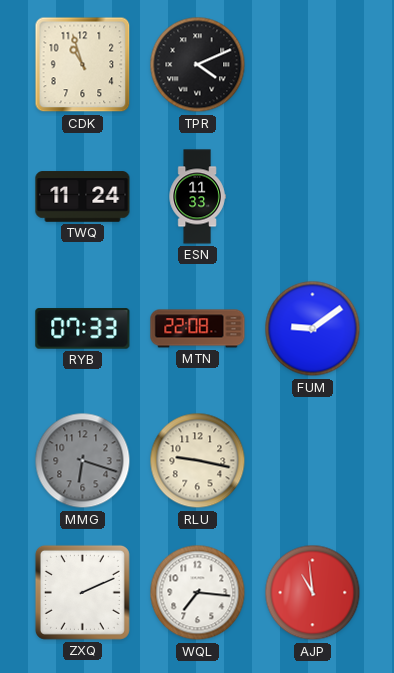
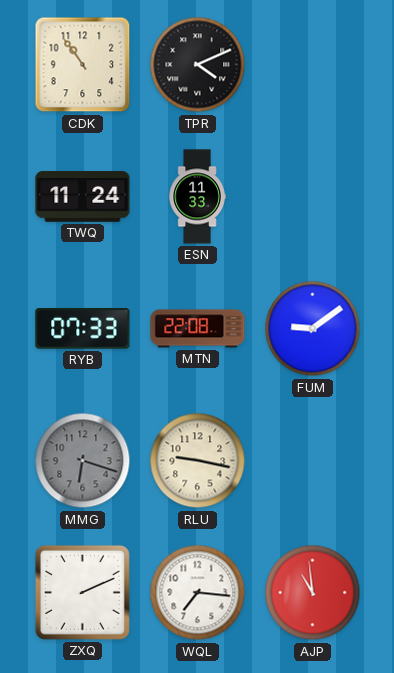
CDK: 10:57 -> 10:54 (83, 65)
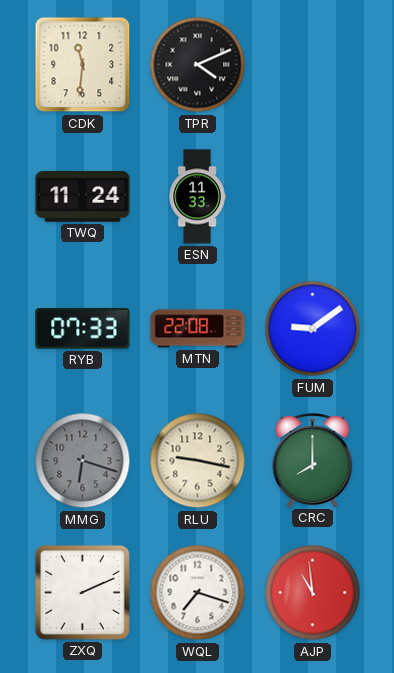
CDK: 10:54 -> 11:31 (83, 65)
CRC: none -> 8:00 (313, 460)
WQL: 7:16 -> 7:18 (198, 593)
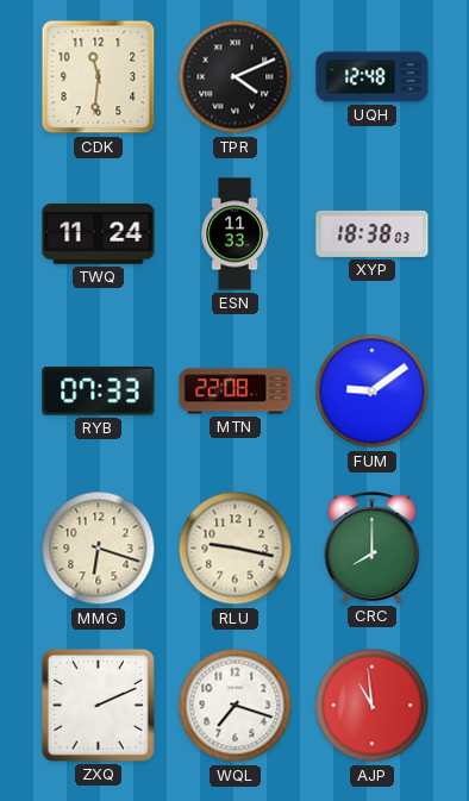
UQH: none -> 12:48 (373, 77)
XYP: none -> 18:38 (373, 233)
MMG dial: grey -> cream (99, 549)
